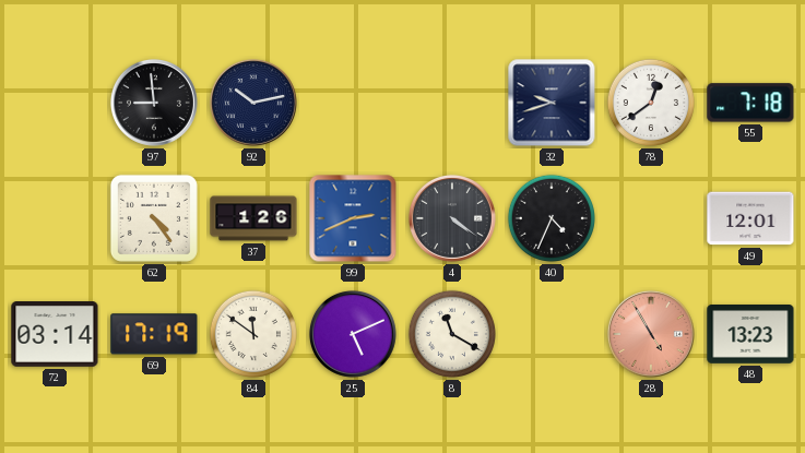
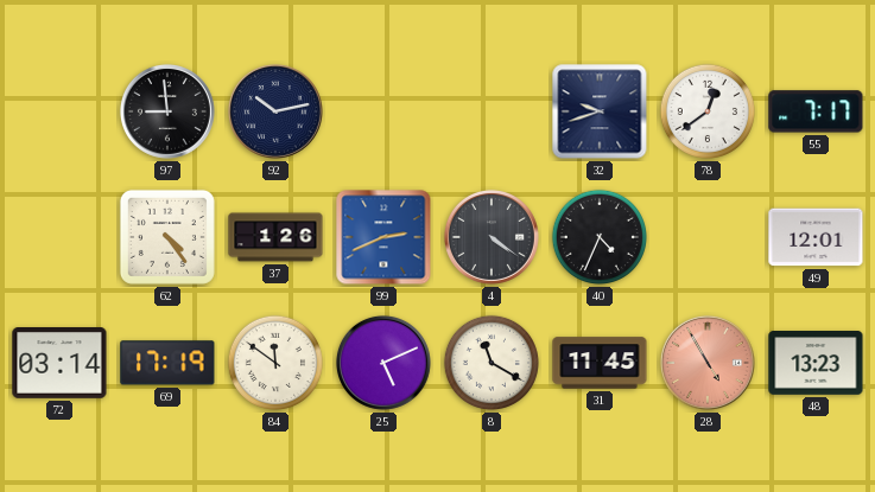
55: 7:18 -> 7:17 (816, 111)
31: none -> 11:45 (600, 363)
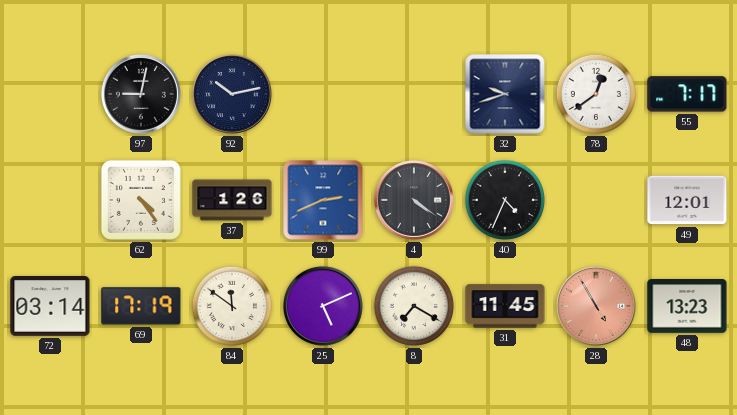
97: 8:59 -> 9:02 (141, 94)
8: 11:20 -> 7:20 (414, 306)
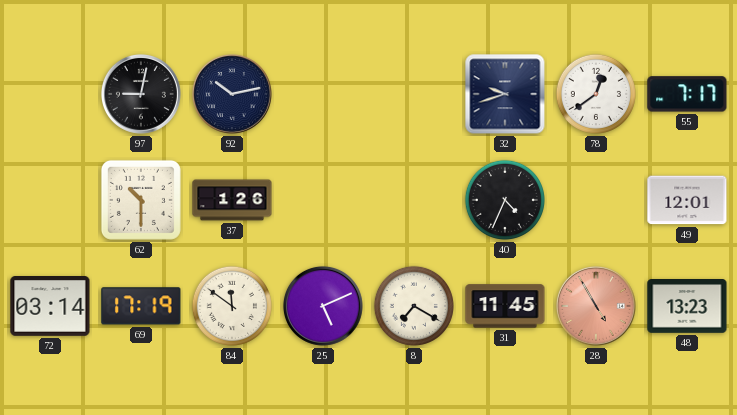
62: 4:24 -> 10:30 (141, 200)
99: 2:41 -> none (323, 200)
4: 4:21 -> none (414, 200)
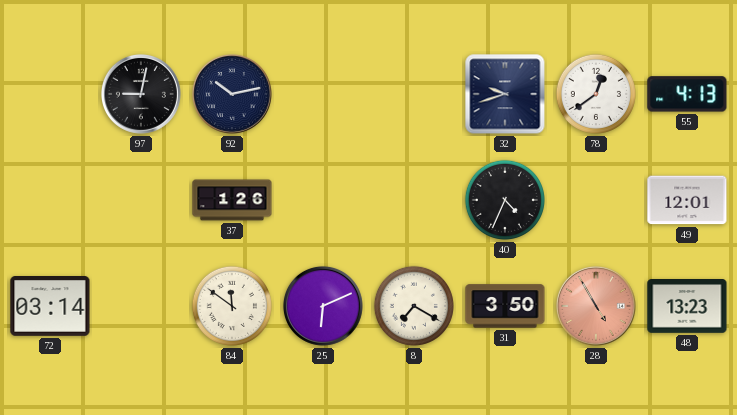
55: 7:17 -> 4:13 (687, 94)
62: 10:30 -> none (141, 200)
69: 17:19 -> none (141, 306)
25: 5:11 -> 6:11 (323, 306)
31: 11:45 -> 3:50 (505, 306)
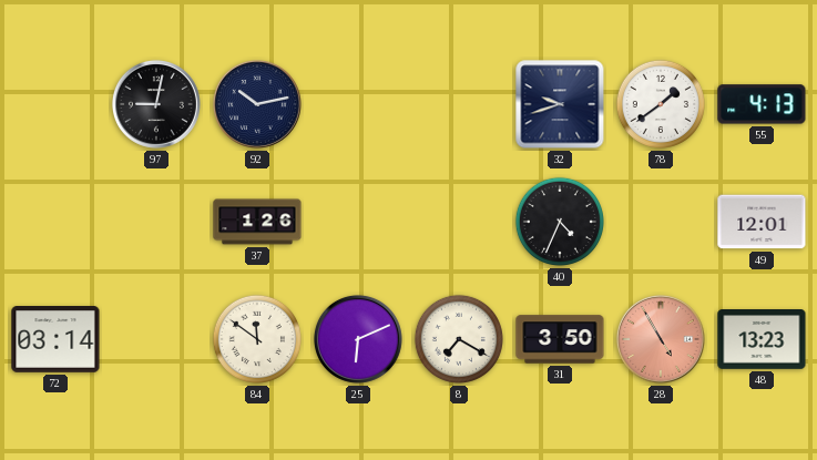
78: 12:39 -> 1:39 (661, 104)
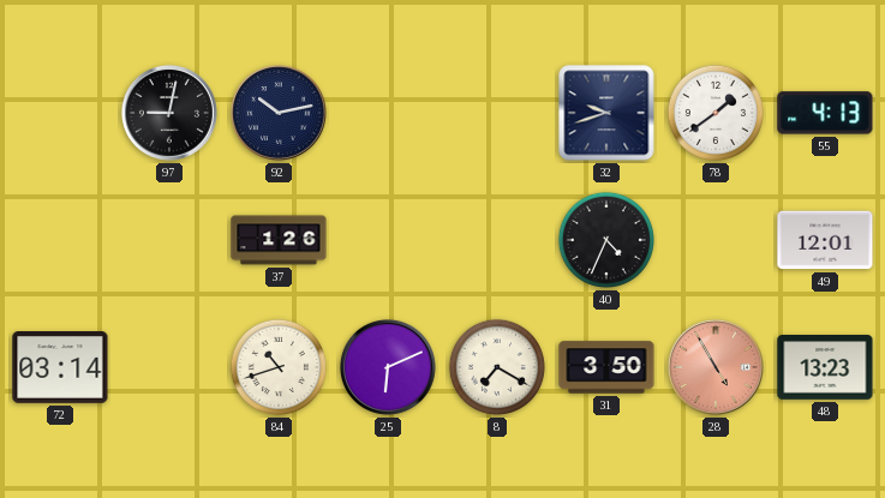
84: 11:51 -> 10:42 (279, 367)
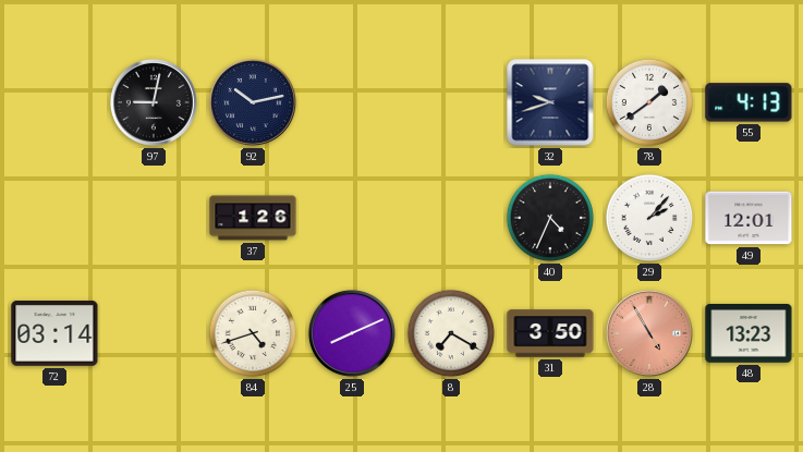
29: none -> 2:07 (649, 218)
84: 10:42 -> 4:42 (253, 333)
25: 6:11 -> 8:11 (352, 333)
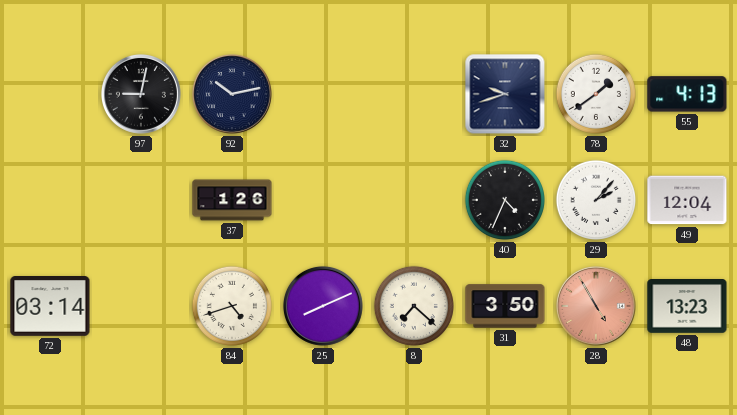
49: 12:01 -> 12:04 (687, 200)
8: 7:20 -> 7:22 (414, 306)
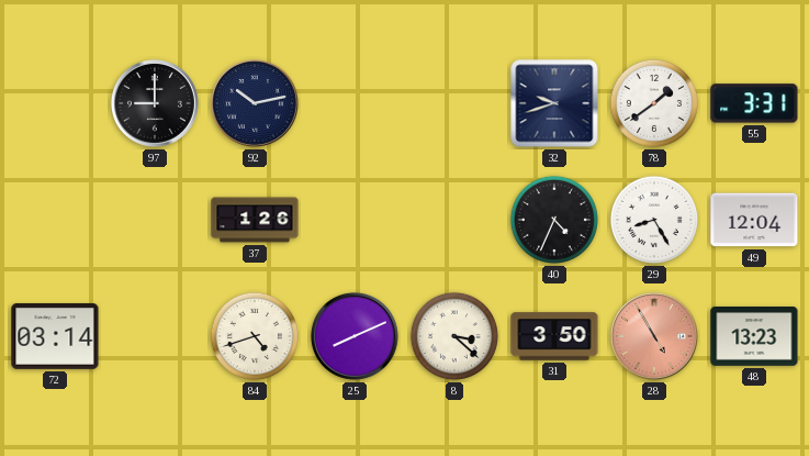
97: 9:02 -> 9:00 (155, 103)
55: 4:13 -> 3:31 (754, 103)
29: 2:07 -> 8:25 (654, 220)
8: 7:22 -> 3:22 (454, 336)
